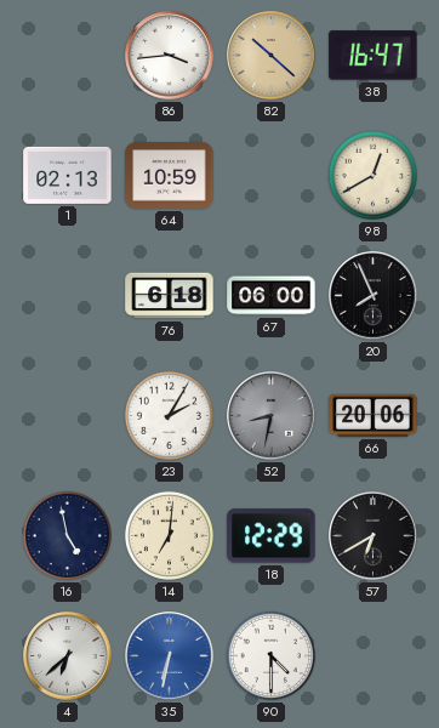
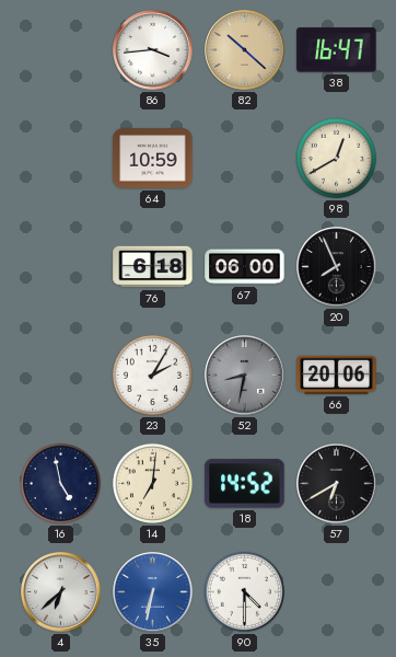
1: 02:13 -> none (68, 175)
18: 12:29 -> 14:52 (245, 484)
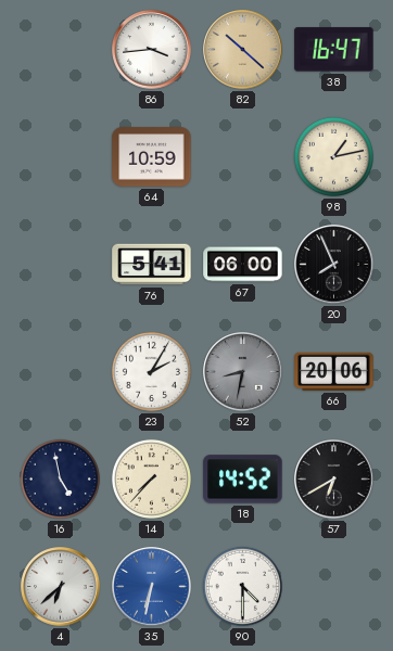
98: 12:40 -> 1:13 (333, 156)
76: 6:18 -> 5:41 (152, 265)
14: 7:01 -> 7:37 (151, 478)
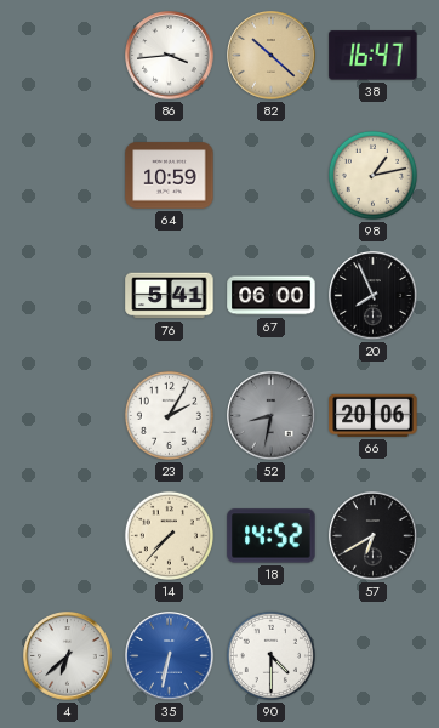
16: 4:58 -> none (60, 478)
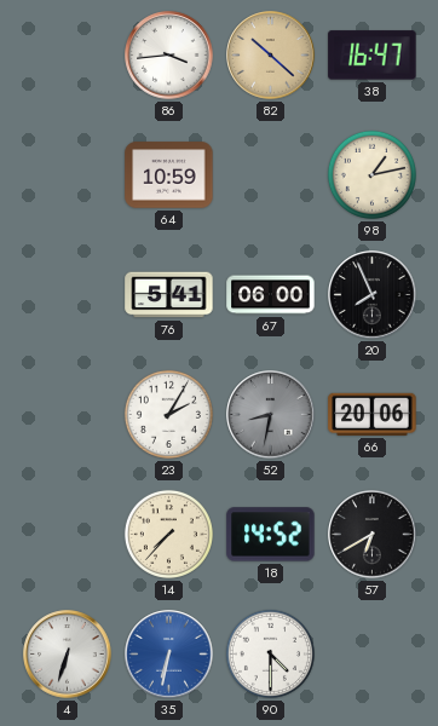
4: 6:38 -> 6:33 (68, 655)
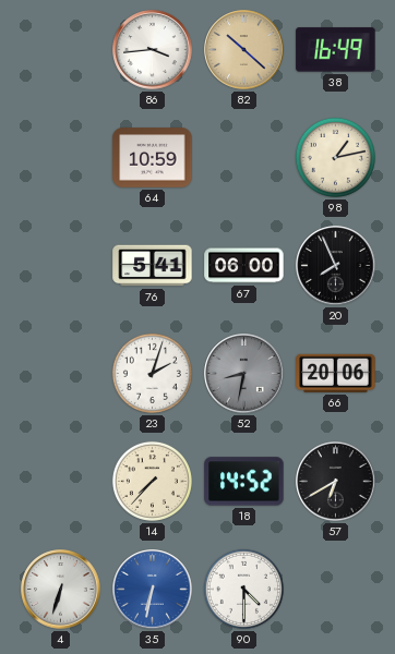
38: 16:47 -> 16:49 (336, 50)
23: 2:05 -> 2:03 (152, 373)
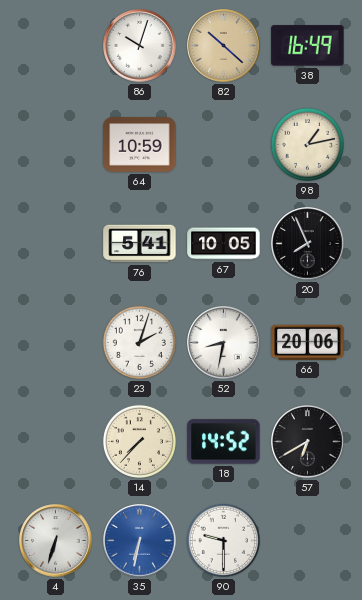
86: 3:44 -> 10:03 (140, 46)
67: 06:00 -> 10:05 (224, 244)
52 dial: grey -> white (224, 343)
90: 4:30 -> 9:30 (223, 540)
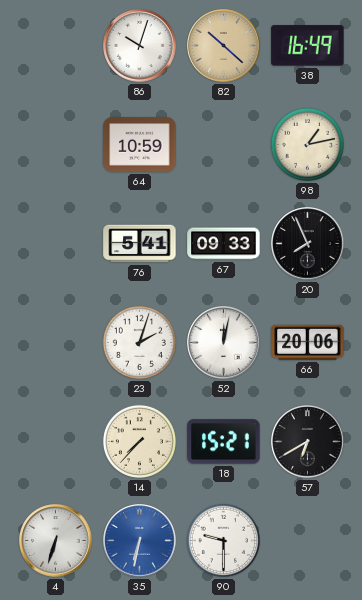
67: 10:05 -> 09:33 (224, 244)
52: 8:32 -> 12:02 (224, 343)
18: 14:52 -> 15:21 (224, 442)
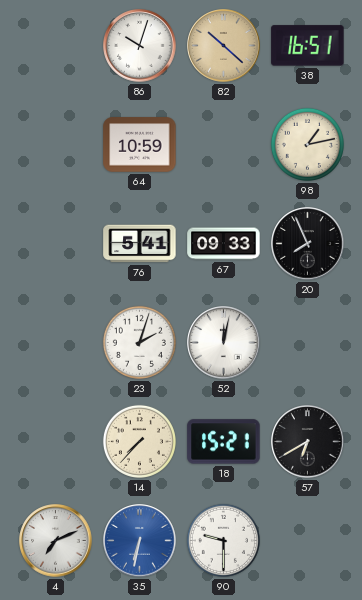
38: 16:49 -> 16:51 (308, 46)
66: 20:06 -> none (308, 342)
4: 6:33 -> 7:11 (56, 541)
